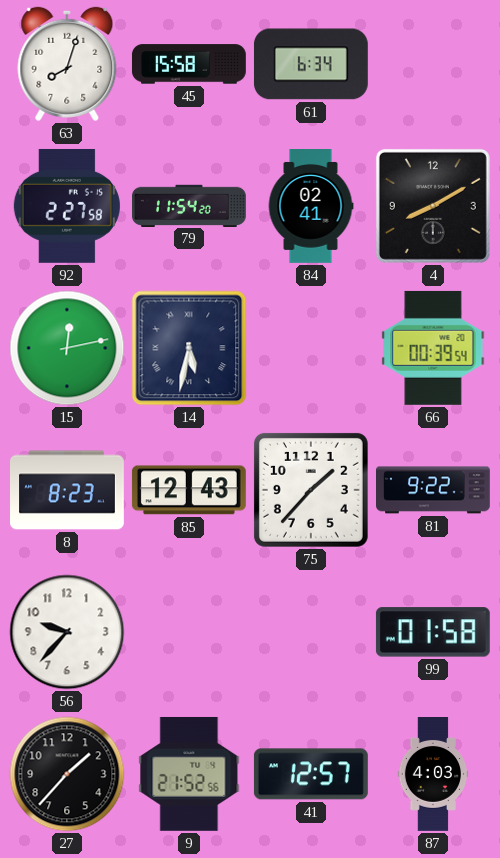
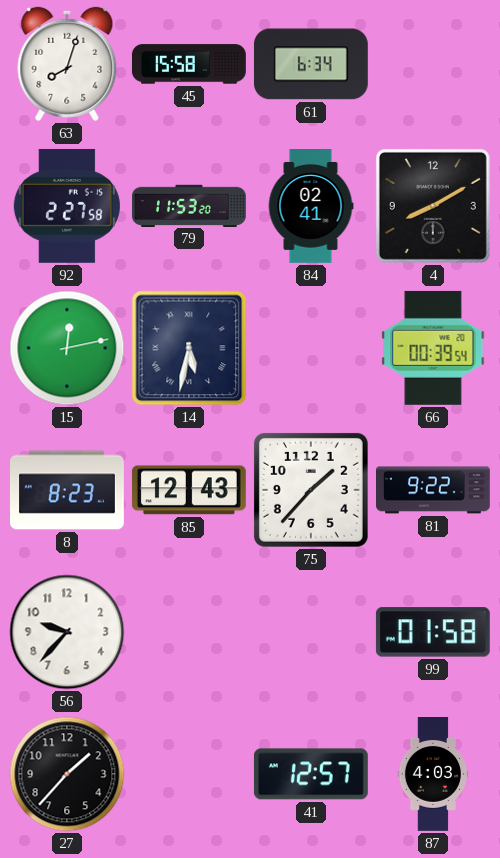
79: 11:54 -> 11:53 (190, 205)
9: 21:52 -> none (189, 774)
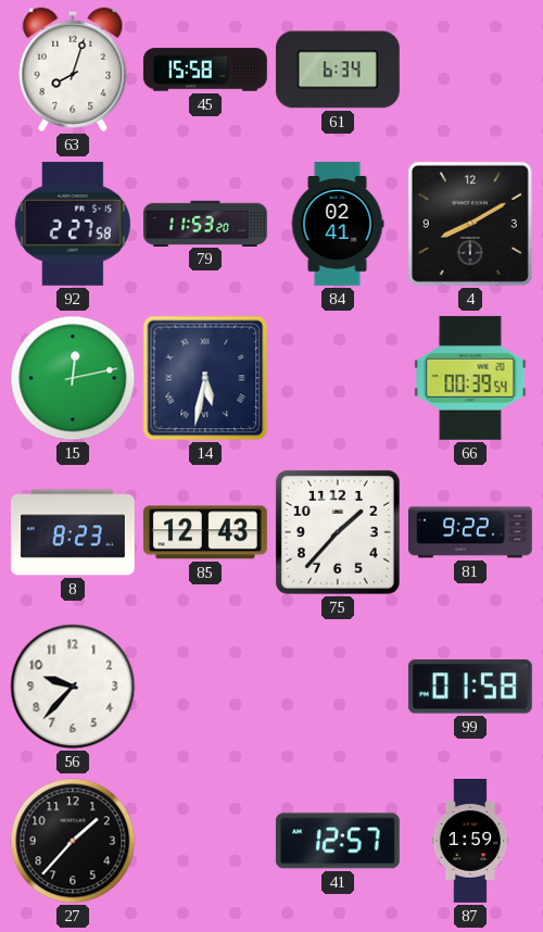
87: 4:03 -> 1:59 (470, 842)
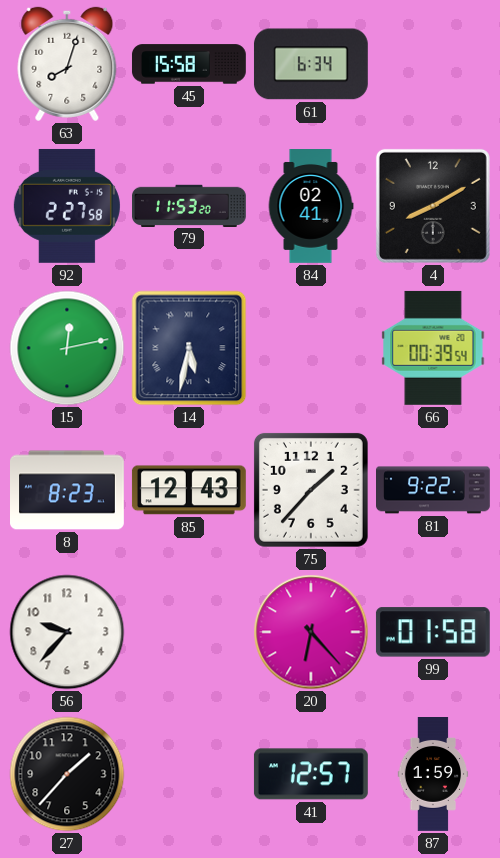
20: none -> 6:23 (311, 632)
